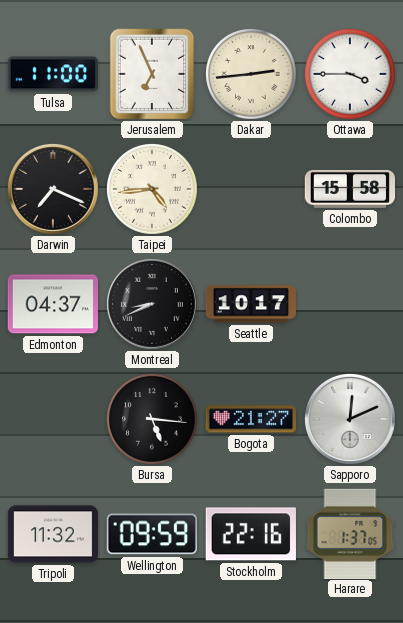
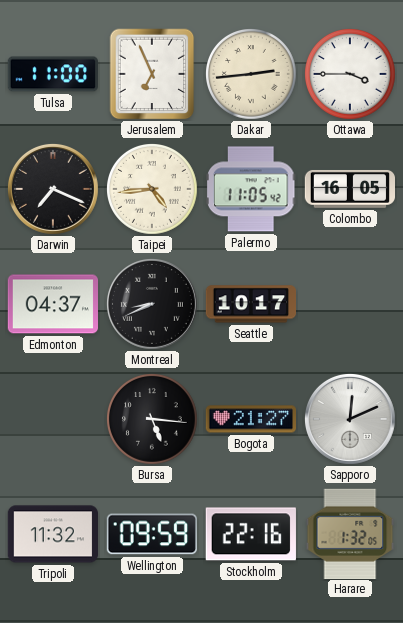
Palermo: none -> 11:05 (251, 189)
Colombo: 15:58 -> 16:05 (349, 189)
Harare: 1:37 -> 1:32 (350, 533)
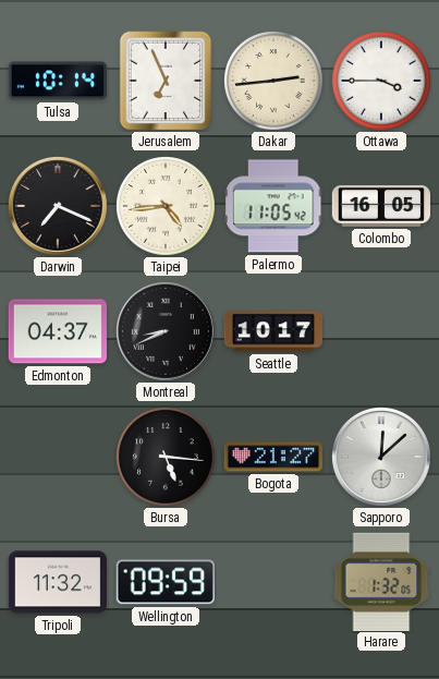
Tulsa: 11:00 -> 10:14 (57, 81)
Sapporo: 12:11 -> 12:08 (381, 457)
Stockholm: 22:16 -> none (251, 534)
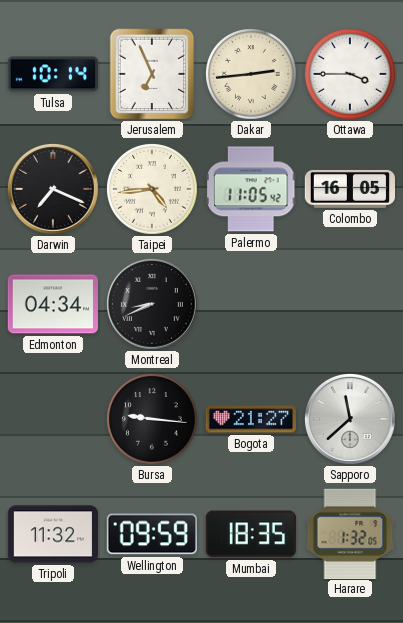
Edmonton: 04:37 -> 04:34 (52, 304)
Seattle: 10:17 -> none (272, 331)
Bursa: 5:16 -> 9:16 (153, 420)
Sapporo: 12:08 -> 11:38 (350, 419)
Mumbai: none -> 18:35 (251, 534)
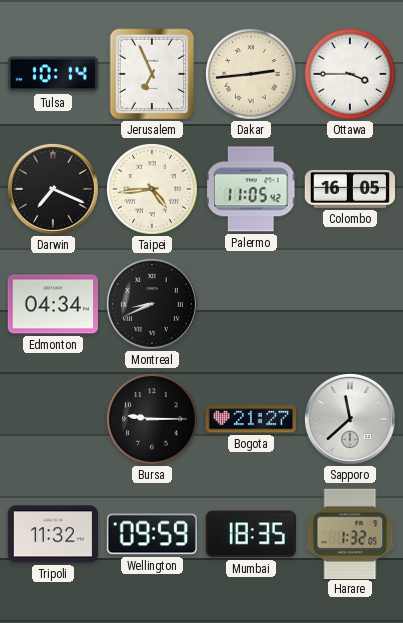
Bursa: 9:16 -> 9:15 (153, 420)
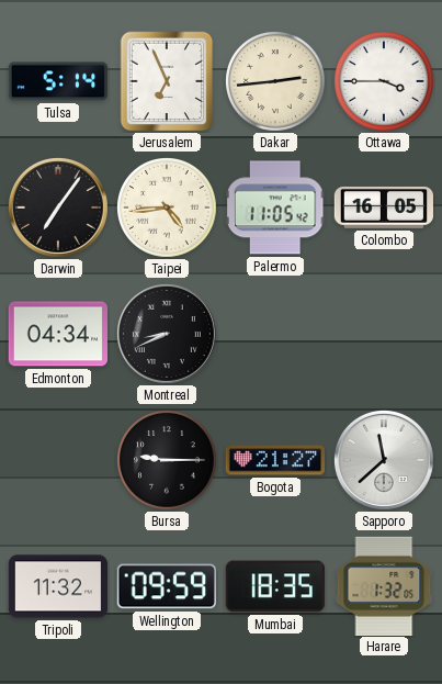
Tulsa: 10:14 -> 5:14 (57, 81)
Darwin: 7:19 -> 7:06 (58, 208)
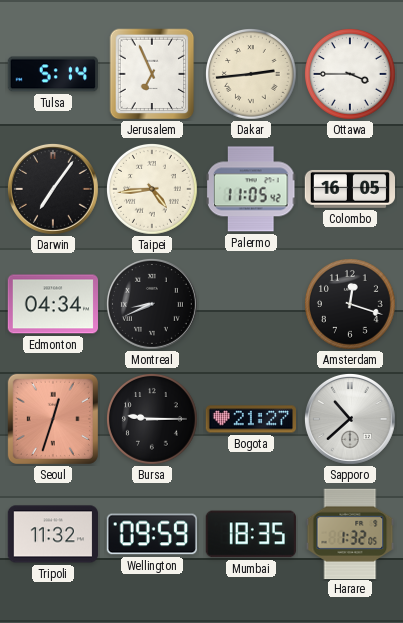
Amsterdam: none -> 12:18 (351, 305)
Seoul: none -> 12:33 (53, 419)
Sapporo: 11:38 -> 10:38 (350, 419)
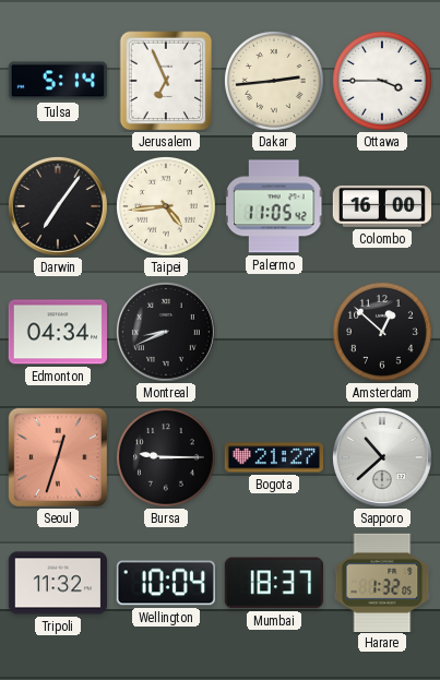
Colombo: 16:05 -> 16:00 (381, 206)
Amsterdam: 12:18 -> 12:52 (383, 333)
Wellington: 09:59 -> 10:04 (166, 583)
Mumbai: 18:35 -> 18:37 (274, 583)
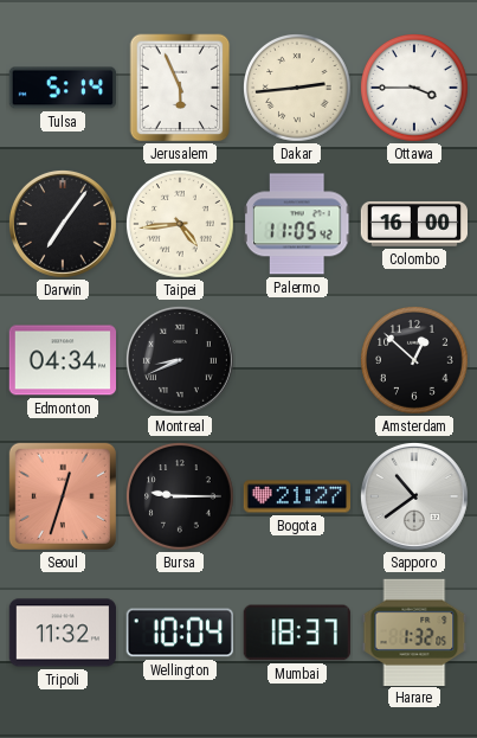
Jerusalem: 6:56 -> 5:56 (180, 88)
Sapporo: 10:38 -> 10:39 (414, 496)
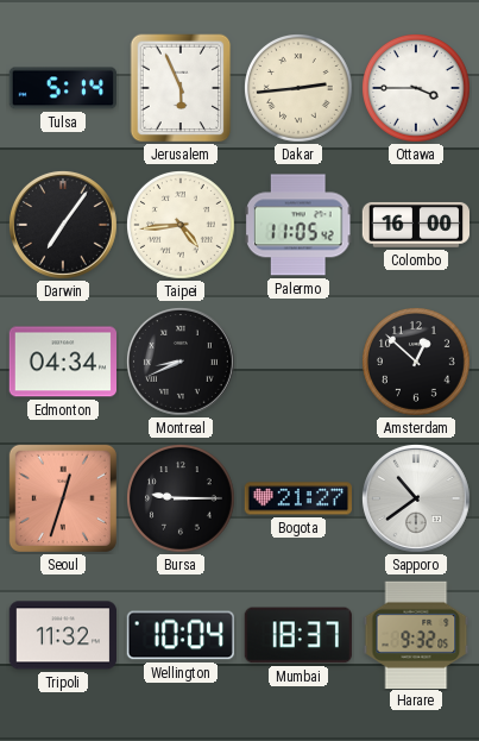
Harare: 1:32 -> 9:32 (416, 634)
